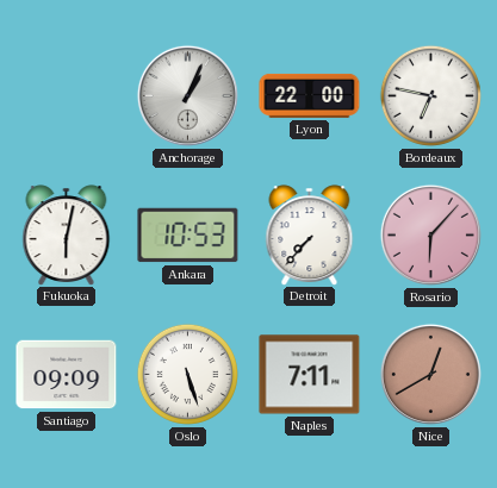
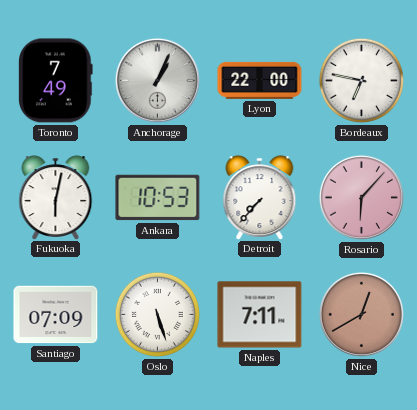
Toronto: none -> 7:49 (56, 81)
Santiago: 09:09 -> 07:09 (56, 315)
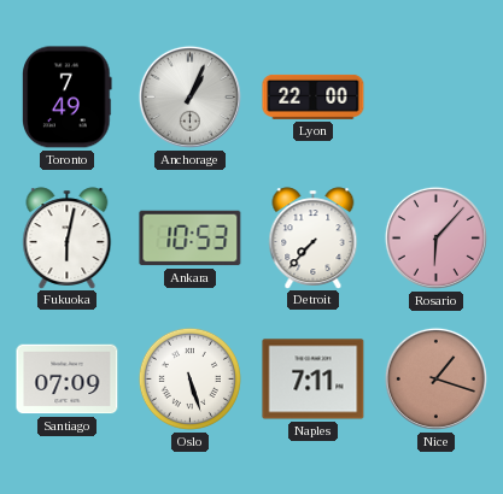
Bordeaux: 6:47 -> none (361, 80)
Nice: 12:40 -> 1:18 (435, 378)
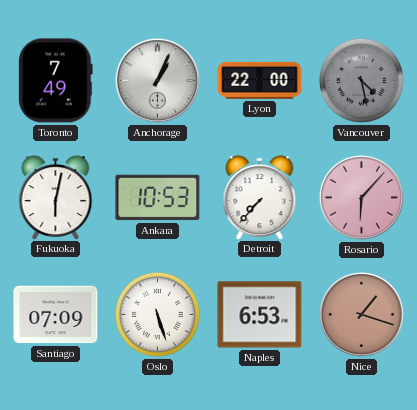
Vancouver: none -> 4:28 (361, 80)
Naples: 7:11 -> 6:53 (260, 315)
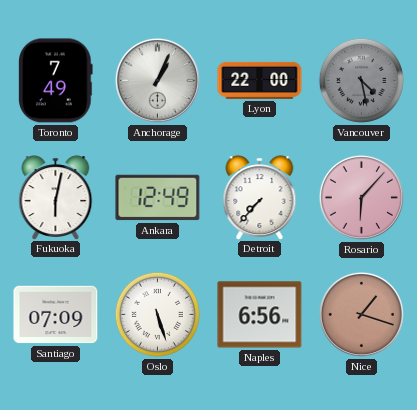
Ankara: 10:53 -> 12:49 (158, 198)
Naples: 6:53 -> 6:56 (260, 315)
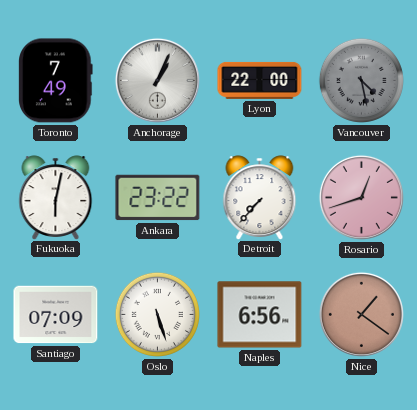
Ankara: 12:49 -> 23:22 (158, 198)
Rosario: 6:07 -> 12:42 (361, 197)
Nice: 1:18 -> 1:21 (361, 314)
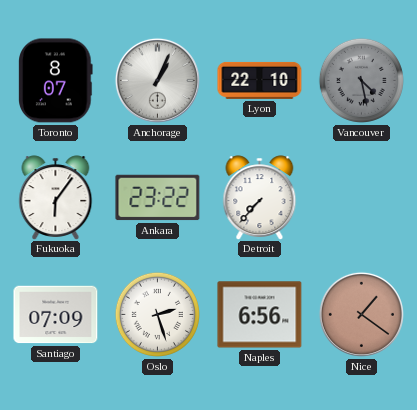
Toronto: 7:49 -> 8:07 (56, 81)
Lyon: 22:00 -> 22:10 (260, 80)
Fukuoka: 6:02 -> 6:06 (56, 197)
Rosario: 12:42 -> none (361, 197)
Oslo: 5:27 -> 2:27 (157, 314)
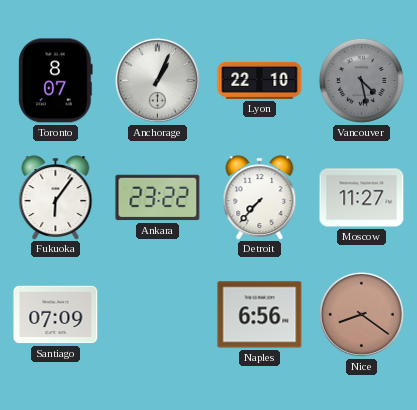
Moscow: none -> 11:27 (362, 198)
Oslo: 2:27 -> none (157, 314)
Nice: 1:21 -> 8:21 (361, 314)
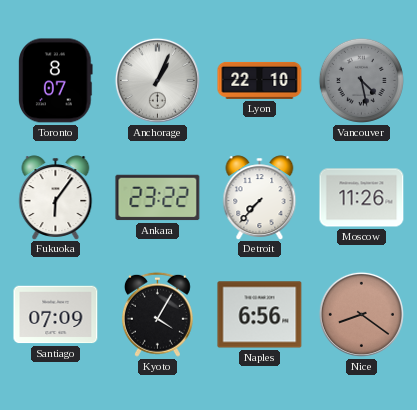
Moscow: 11:27 -> 11:26 (362, 198)
Kyoto: none -> 4:05 (157, 314)
